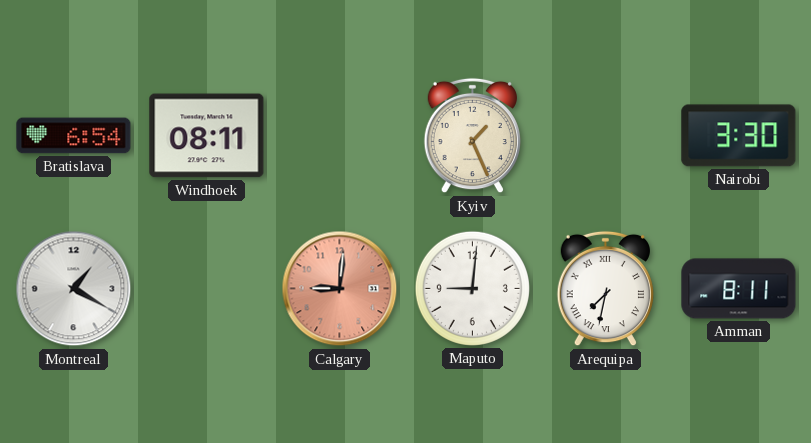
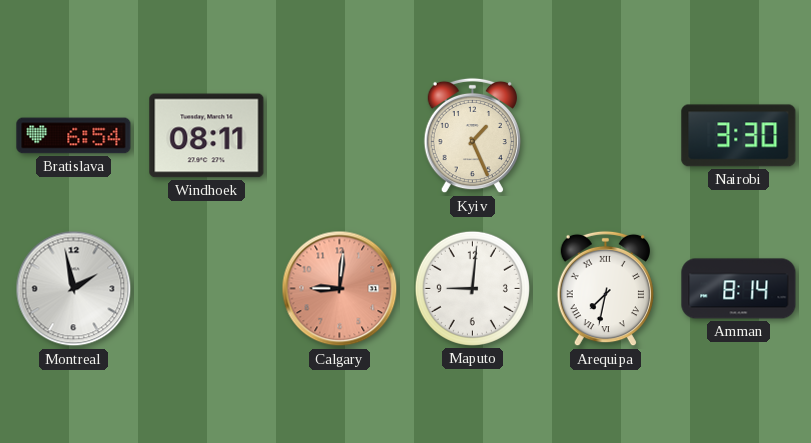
Montreal: 1:20 -> 1:58 (74, 289)
Amman: 8:11 -> 8:14 (739, 289)
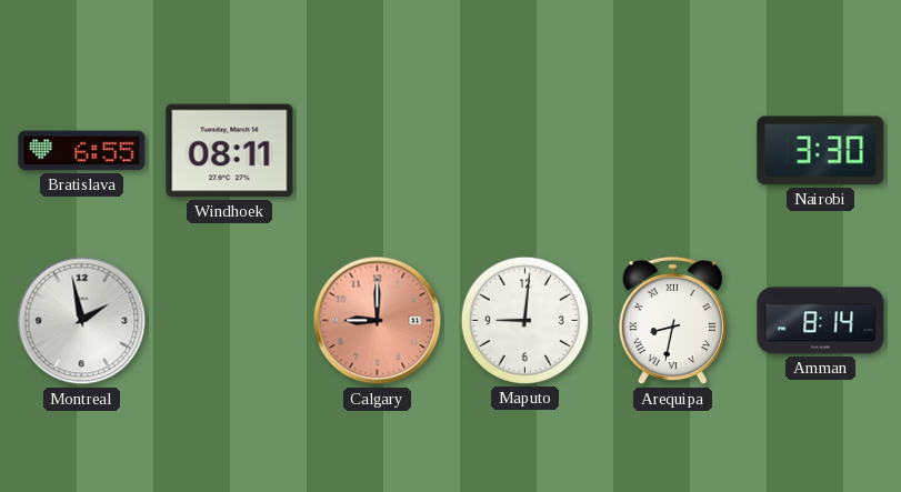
Bratislava: 6:54 -> 6:55 (82, 151)
Kyiv: 1:26 -> none (472, 136)
Calgary: 9:01 -> 9:00 (378, 321)
Arequipa: 7:32 -> 8:32 (672, 321)
